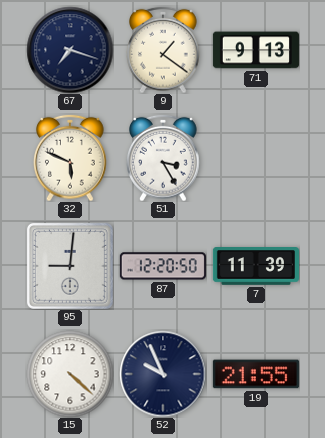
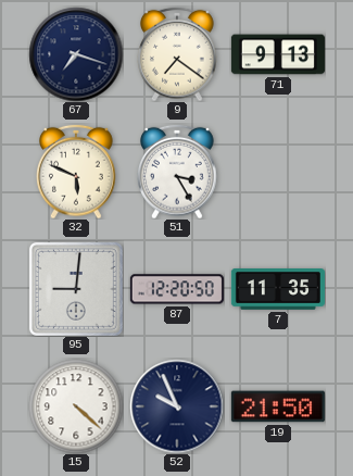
9: 1:21 -> 7:21 (178, 54)
7: 11:39 -> 11:35 (278, 290)
19: 21:55 -> 21:50 (278, 406)
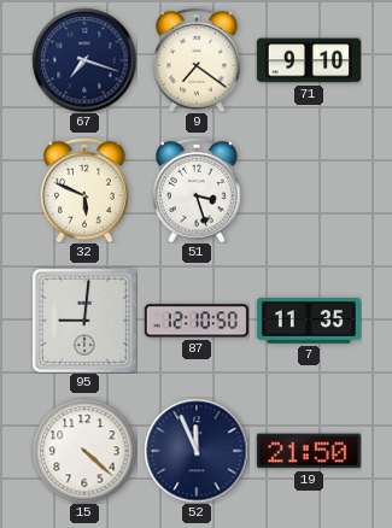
71: 9:13 -> 9:10 (309, 60)
51: 3:25 -> 3:27 (198, 190)
87: 12:20 -> 12:10 (197, 321)
52: 9:56 -> 11:56 (197, 451)
